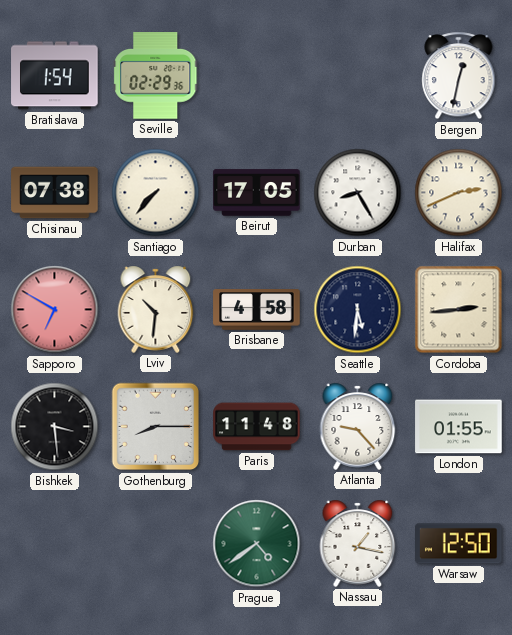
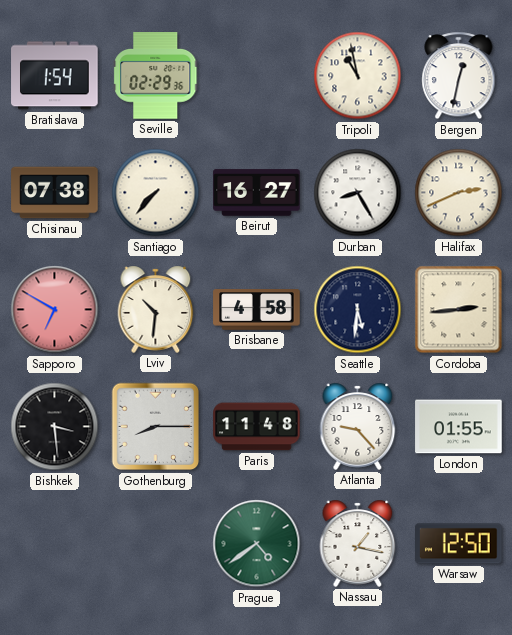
Tripoli: none -> 10:58 (358, 76)
Beirut: 17:05 -> 16:27 (257, 193)
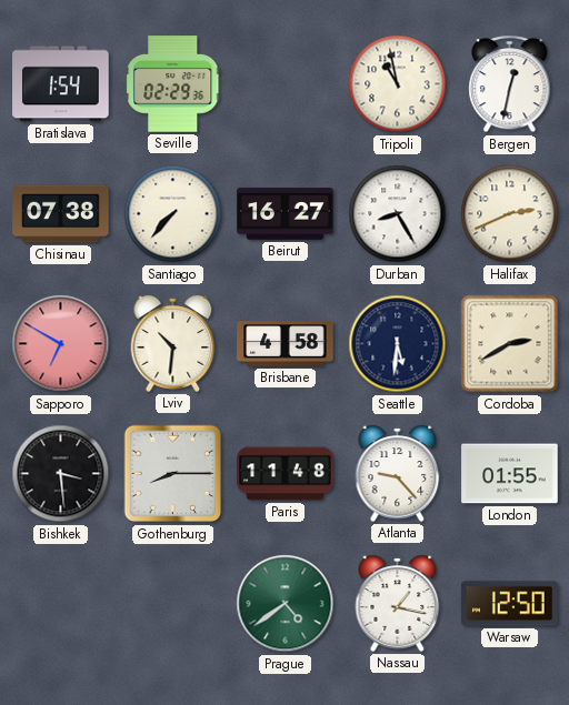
Cordoba: 2:44 -> 2:40 (510, 344)
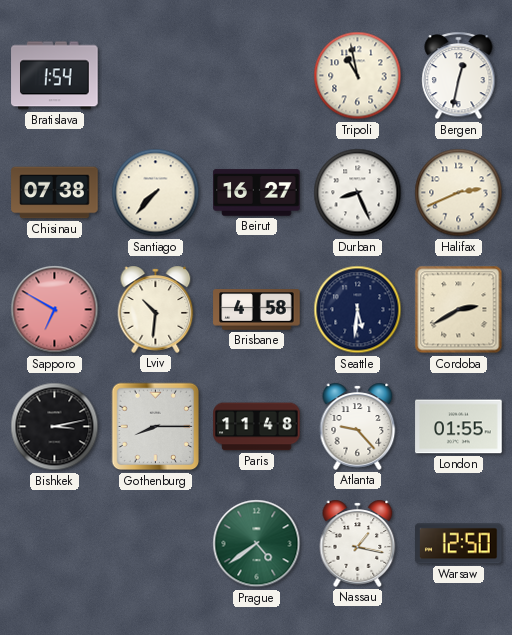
Seville: 02:29 -> none (173, 84)
Durban: 8:25 -> 8:26 (358, 193)
Bishkek: 3:29 -> 3:13 (55, 427)
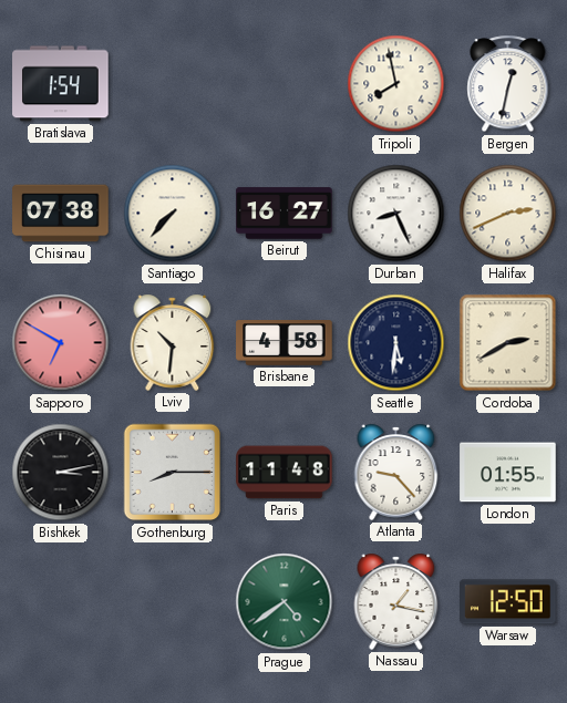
Tripoli: 10:58 -> 7:58 (396, 84)
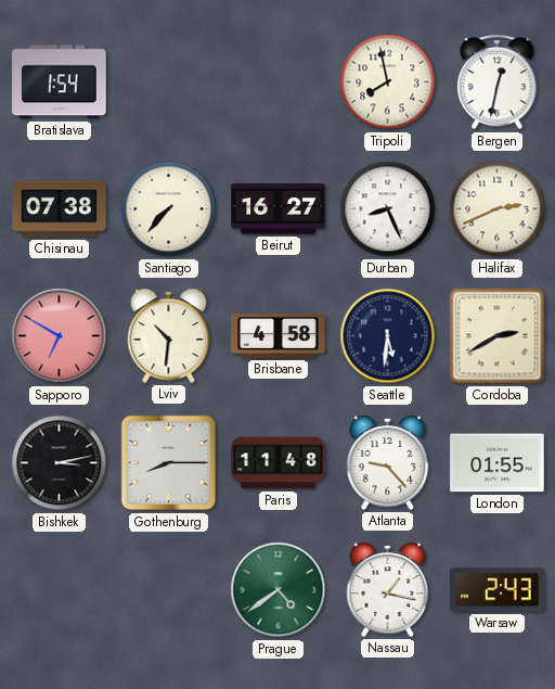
Warsaw: 12:50 -> 2:43 (498, 590)
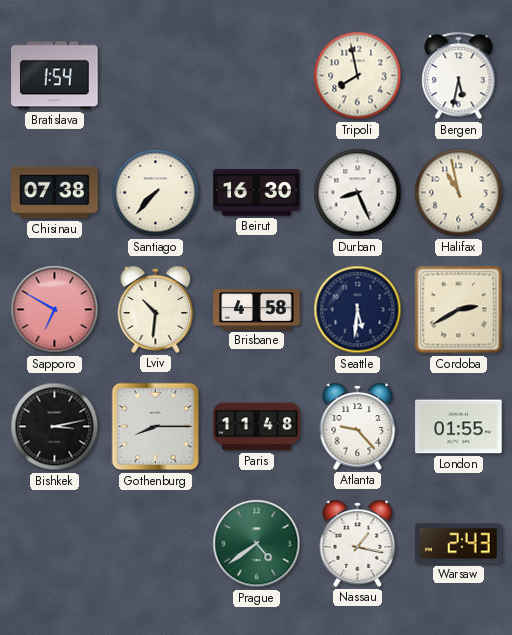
Bergen: 12:32 -> 5:32 (459, 76)
Beirut: 16:27 -> 16:30 (257, 193)
Halifax: 2:41 -> 10:58 (459, 193)
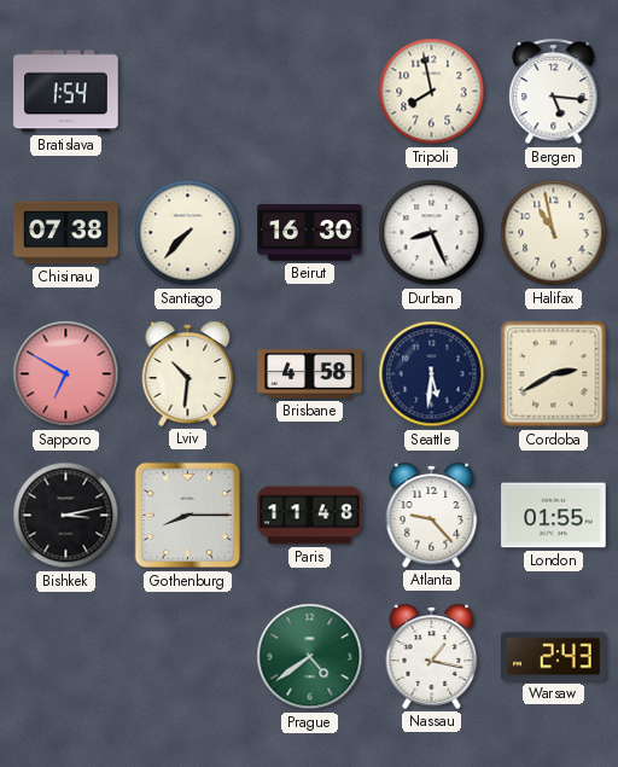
Bergen: 5:32 -> 5:16 (554, 92)
